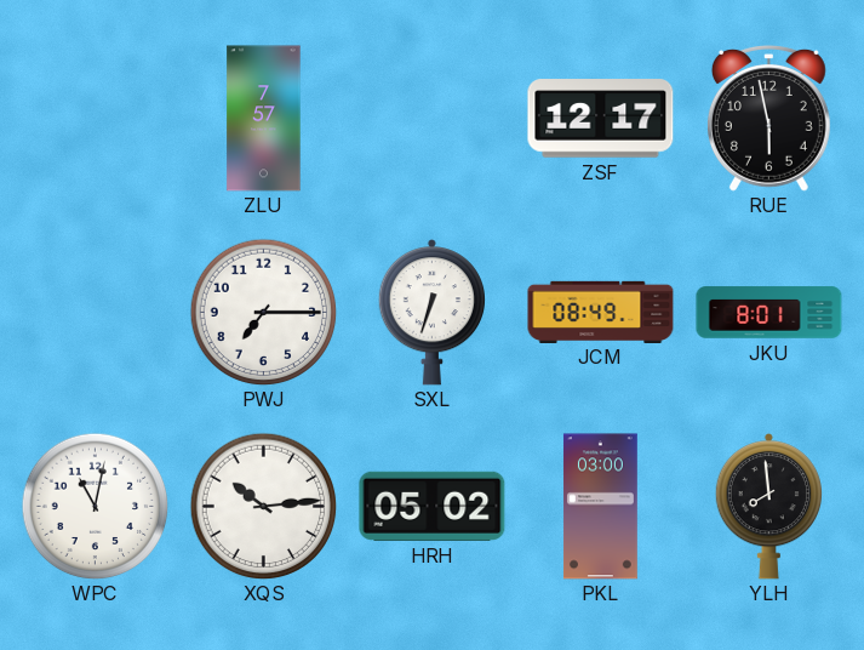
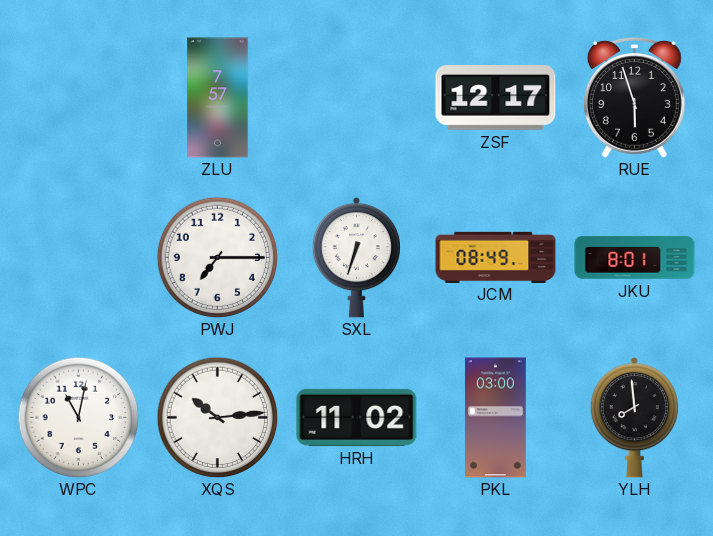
RUE: 5:58 -> 5:57 (634, 98)
HRH: 05:02 -> 11:02 (357, 417)
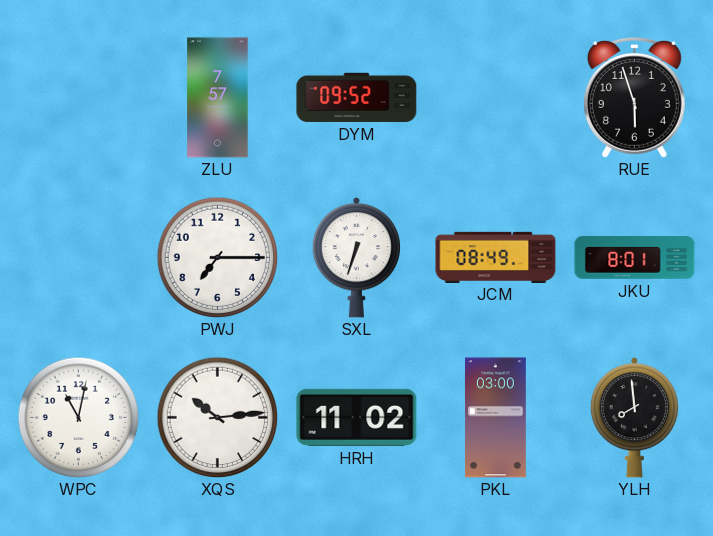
DYM: none -> 09:52 (357, 97)
ZSF: 12:17 -> none (496, 98)
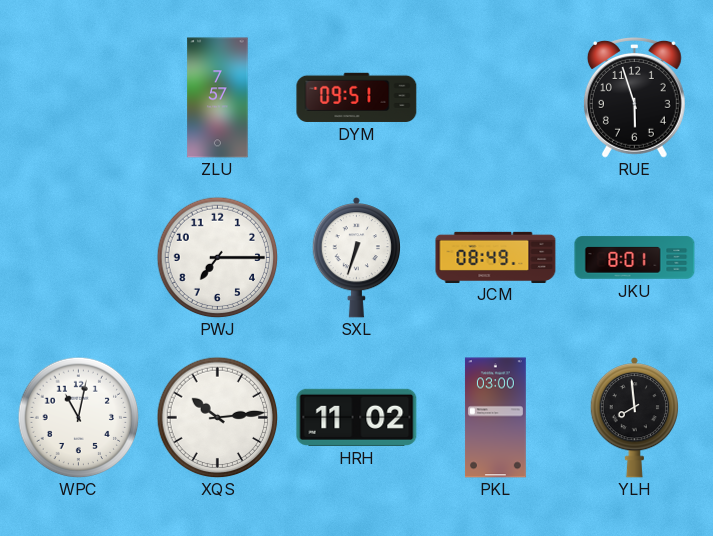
DYM: 09:52 -> 09:51 (357, 97)
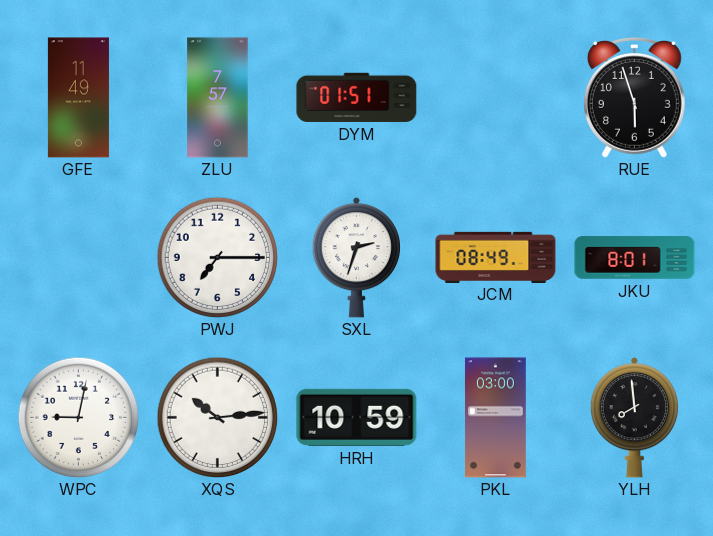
GFE: none -> 11:49 (78, 98)
DYM: 09:51 -> 01:51 (357, 97)
SXL: 6:33 -> 2:33 (356, 258)
WPC: 11:02 -> 9:02 (78, 417)
HRH: 11:02 -> 10:59 (357, 417)
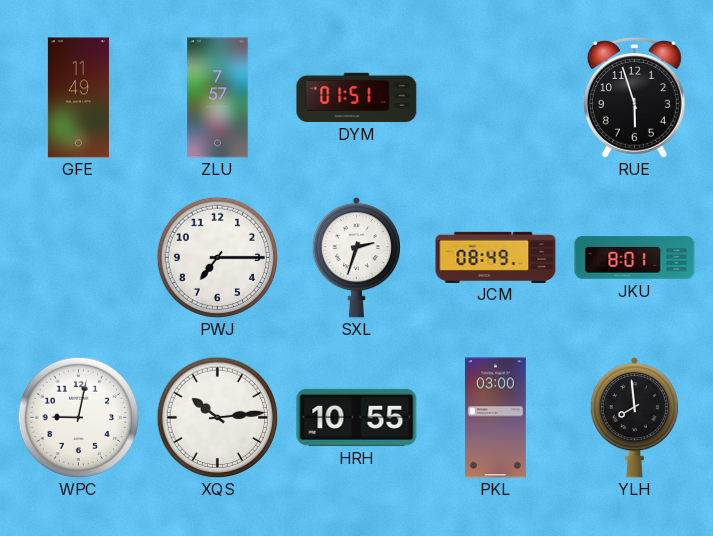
HRH: 10:59 -> 10:55 (357, 417)
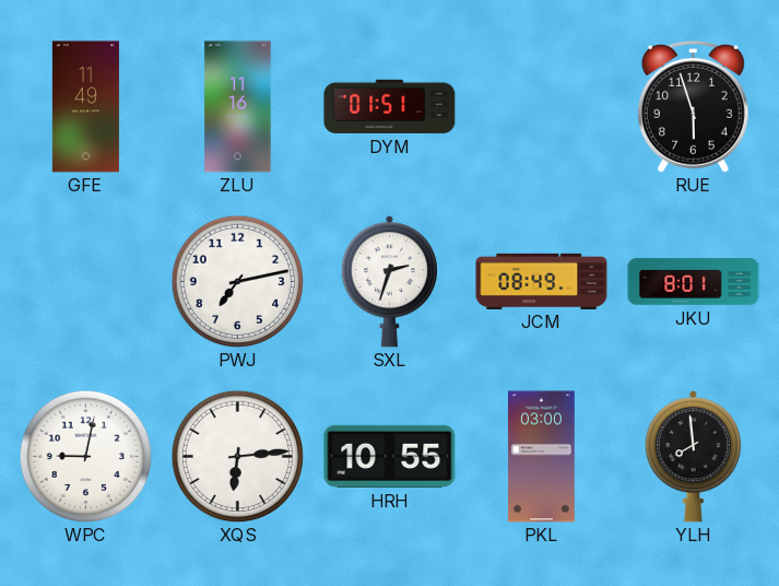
ZLU: 7:57 -> 11:16 (238, 107)
PWJ: 7:15 -> 7:13 (237, 281)
XQS: 10:14 -> 6:14 (237, 456)
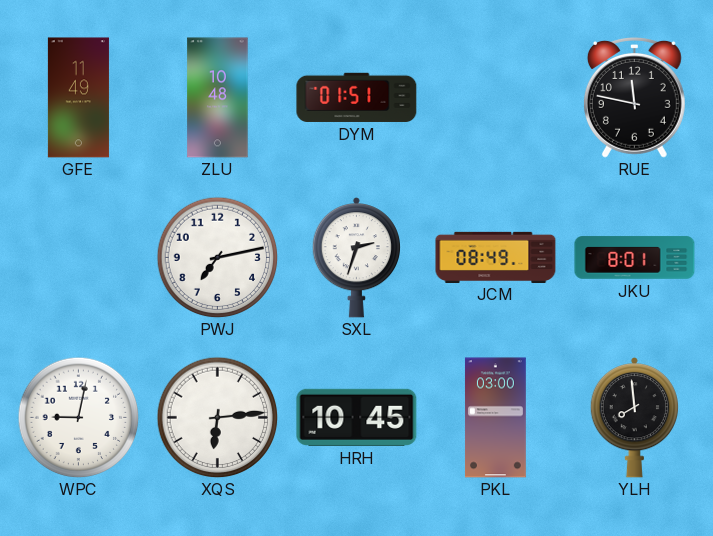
ZLU: 11:16 -> 10:48 (218, 98)
RUE: 5:57 -> 11:47 (634, 98)
HRH: 10:55 -> 10:45 (357, 417)
